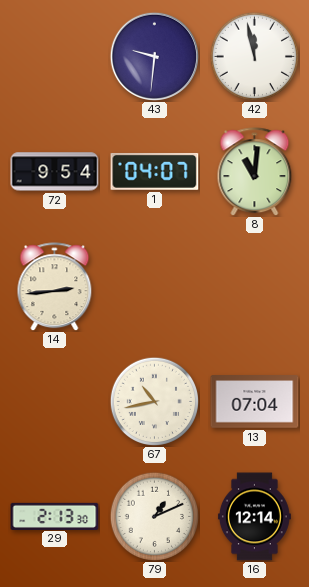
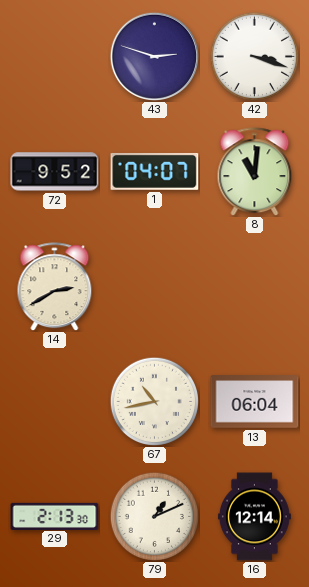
43: 9:31 -> 2:48 (154, 56)
42: 11:58 -> 3:18 (254, 56)
72: 9:54 -> 9:52 (55, 172)
14: 2:44 -> 2:40 (55, 287)
13: 07:04 -> 06:04 (255, 402)
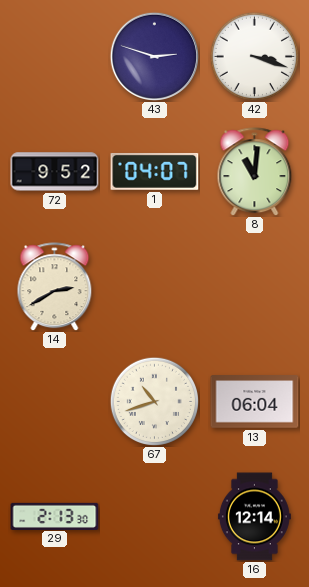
67: 10:43 -> 10:42 (154, 401)
79: 1:11 -> none (154, 516)
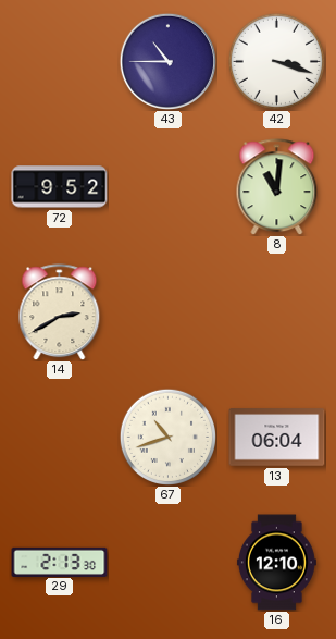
43: 2:48 -> 10:45 (167, 61)
1: 04:07 -> none (155, 171)
16: 12:14 -> 12:10 (276, 563)
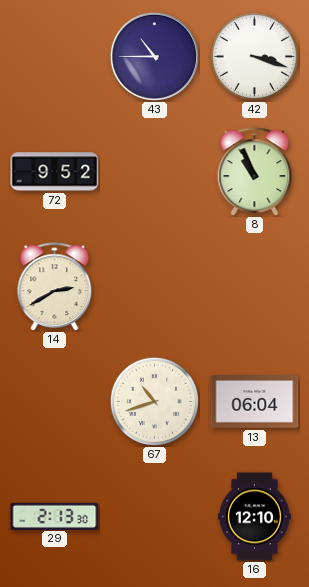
8: 11:01 -> 10:56 (255, 172)
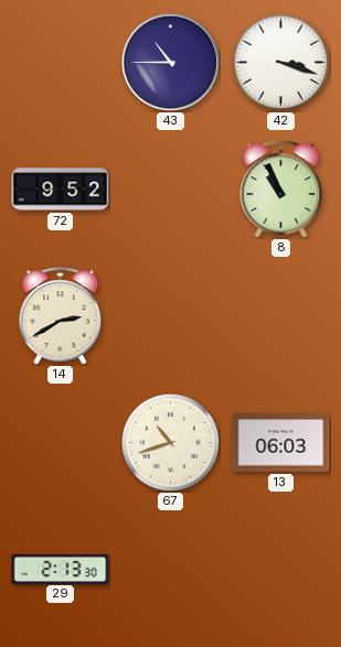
13: 06:04 -> 06:03 (281, 443)
16: 12:10 -> none (254, 517)
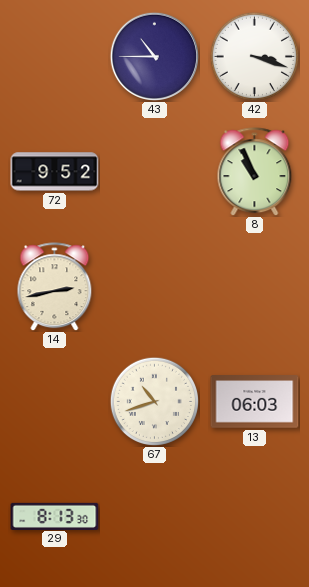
14: 2:40 -> 2:43 (55, 287)
29: 2:13 -> 8:13 (55, 516)
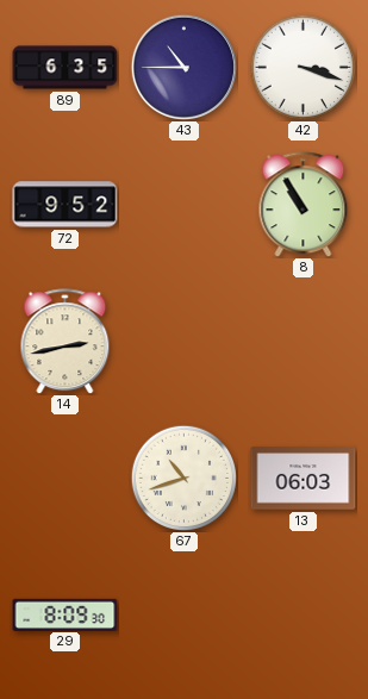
89: none -> 6:35 (66, 68)
8: 10:56 -> 10:55 (304, 205)
29: 8:13 -> 8:09 (66, 614)
